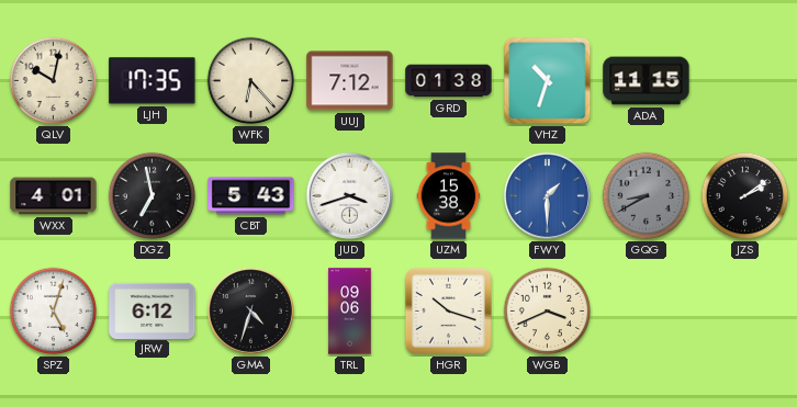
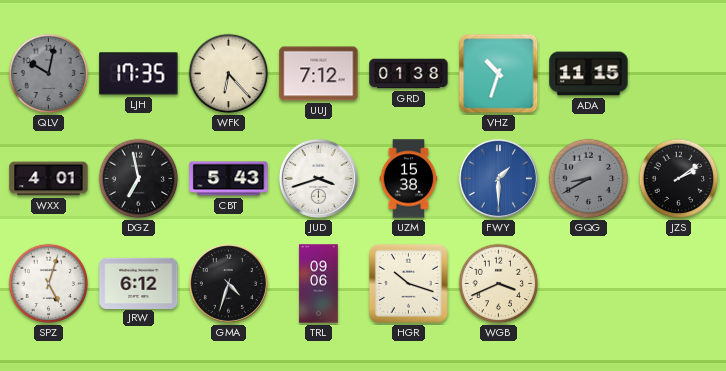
QLV dial: cream -> grey (49, 74)
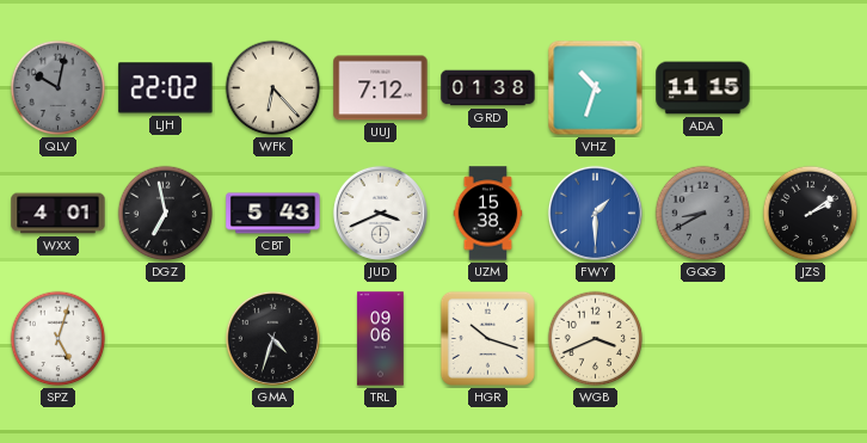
LJH: 17:35 -> 22:02 (166, 88)
JUD: 3:42 -> 3:41 (380, 213)
JRW: 6:12 -> none (139, 283)
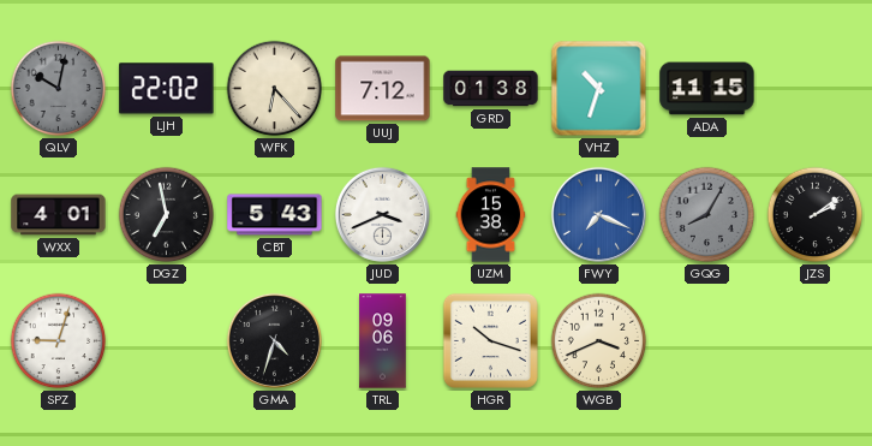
FWY: 1:30 -> 7:19 (598, 214)
GQG: 8:40 -> 8:05 (707, 215)
SPZ: 5:03 -> 9:03 (59, 341)
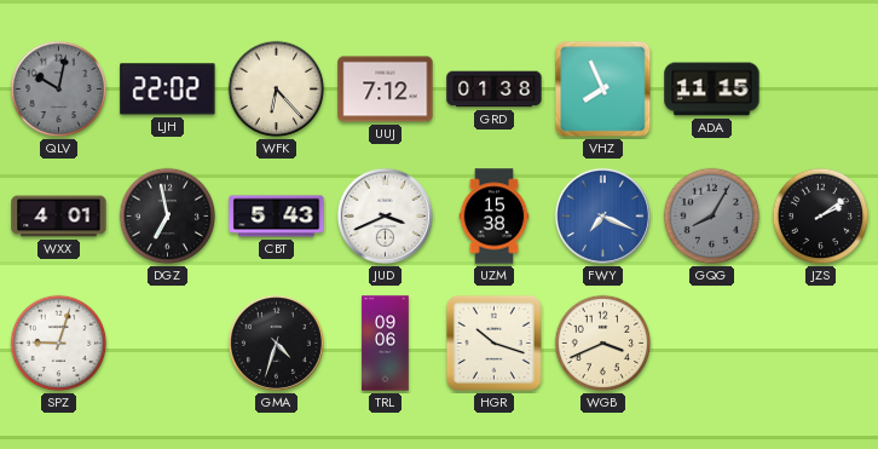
VHZ: 10:33 -> 7:56 (603, 90)
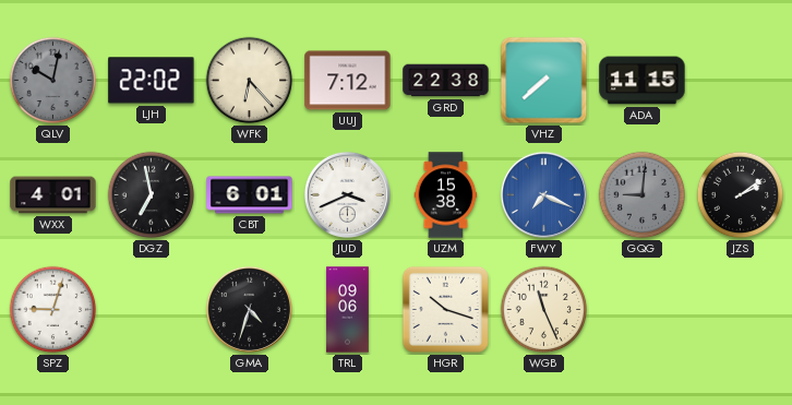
GRD: 01:38 -> 22:38 (446, 81)
VHZ: 7:56 -> 7:38 (544, 81)
CBT: 5:43 -> 6:01 (250, 195)
GQG: 8:05 -> 9:01 (643, 195)
WGB: 3:41 -> 11:26 (544, 310)
